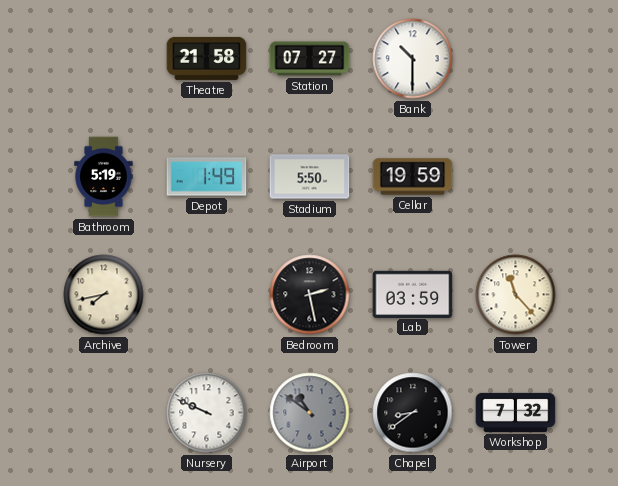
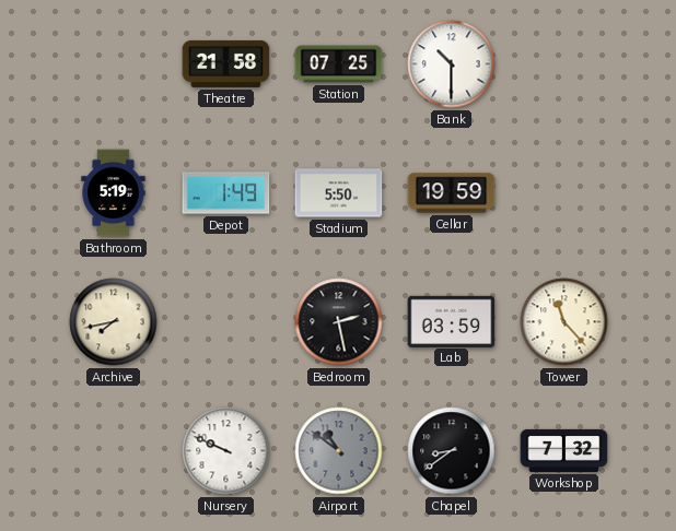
Station: 07:27 -> 07:25 (339, 64)
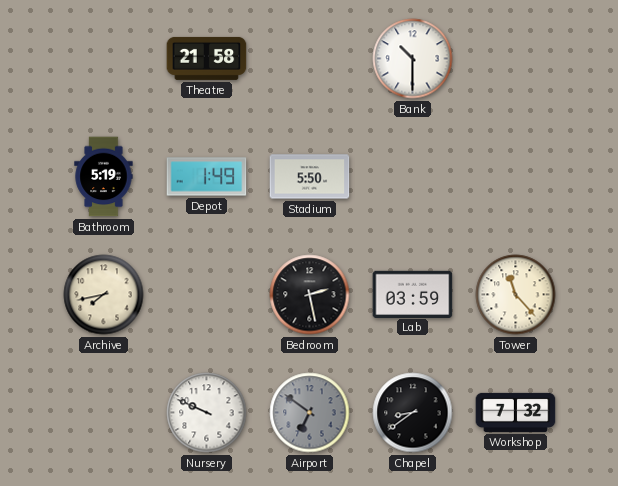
Station: 07:25 -> none (339, 64)
Cellar: 19:59 -> none (452, 193)
Airport: 10:51 -> 6:51 (310, 413)
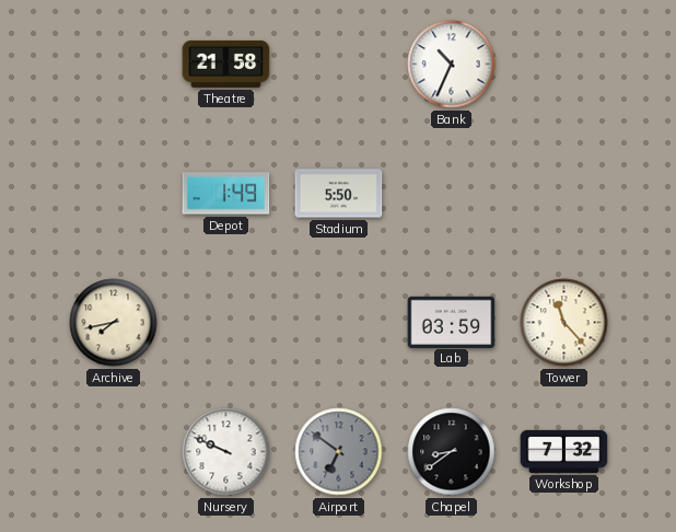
Bank: 10:30 -> 10:34 (452, 65)
Bathroom: 5:19 -> none (104, 177)
Bedroom: 2:28 -> none (310, 295)
